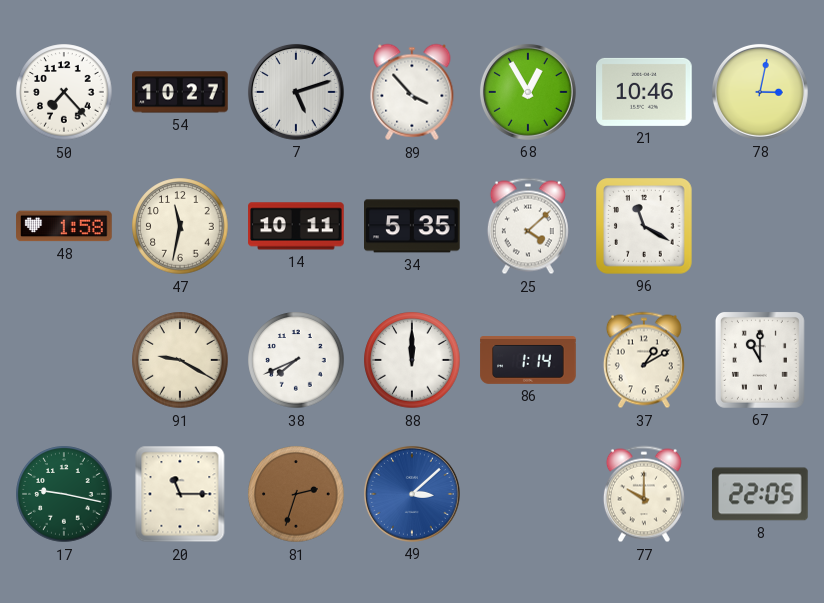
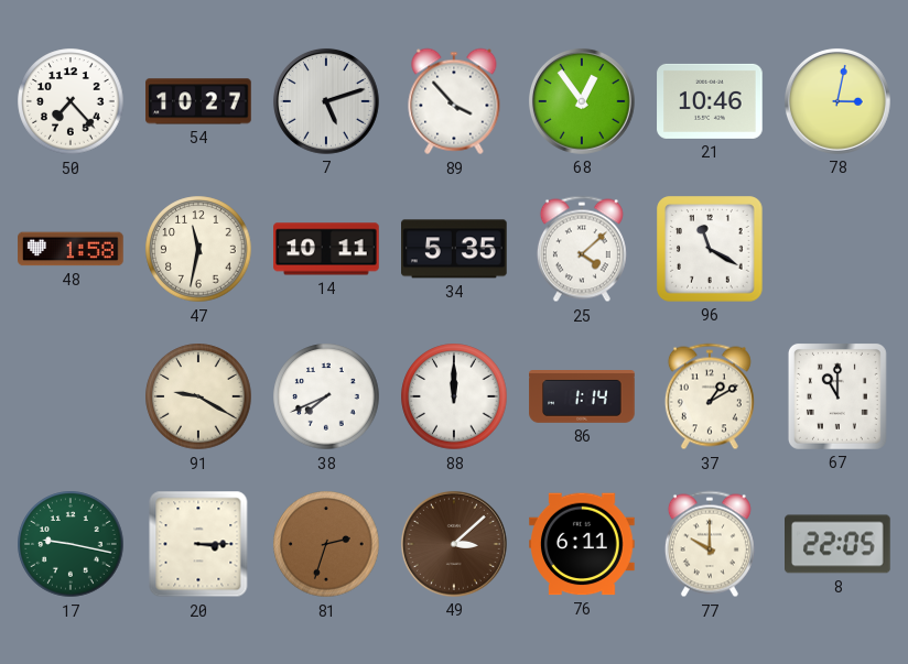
68: 12:55 -> 12:54 (582, 101)
20: 11:15 -> 3:15 (198, 544)
49 dial: blue -> brown (454, 544)
76: none -> 6:11 (582, 544)
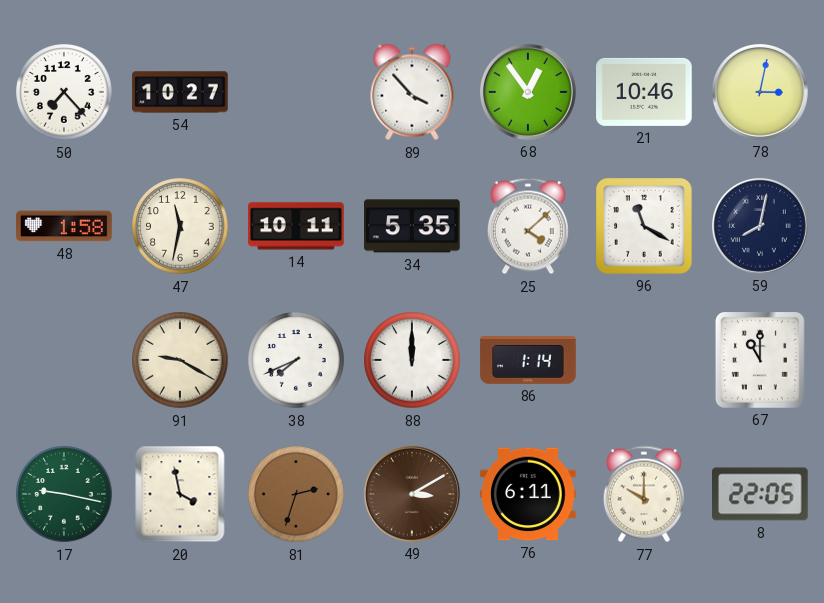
7: 5:12 -> none (326, 101)
59: none -> 8:02 (760, 226)
37: 1:10 -> none (710, 396)
20: 3:15 -> 3:58 (180, 494)
49: 3:08 -> 3:10 (412, 494)
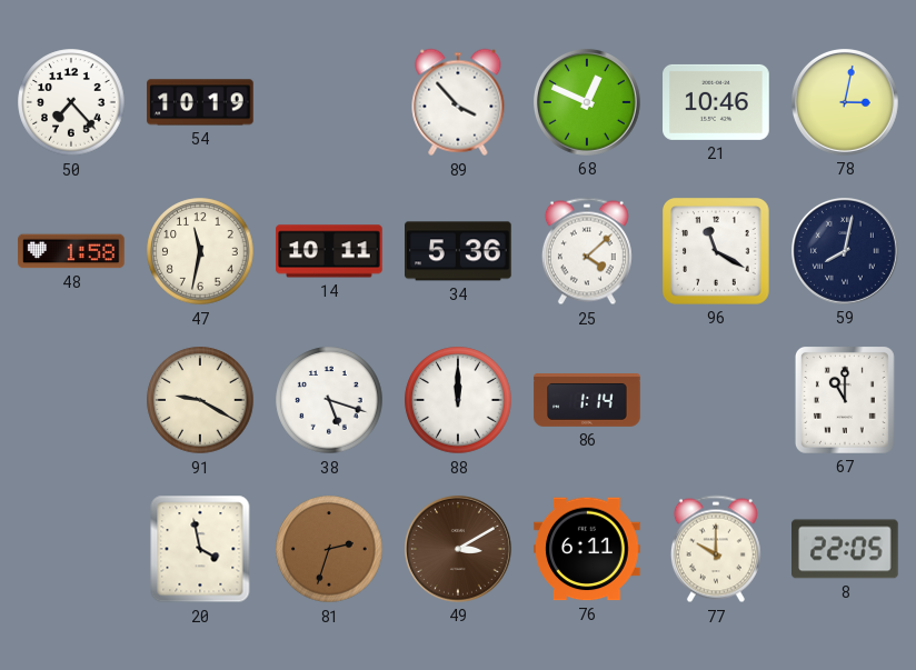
54: 10:27 -> 10:19 (200, 102)
68: 12:54 -> 12:49 (587, 102)
34: 5:35 -> 5:36 (458, 251)
38: 7:41 -> 5:18 (329, 400)
17: 9:17 -> none (64, 494)
